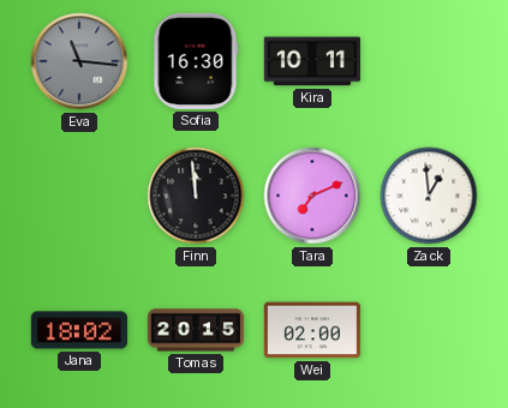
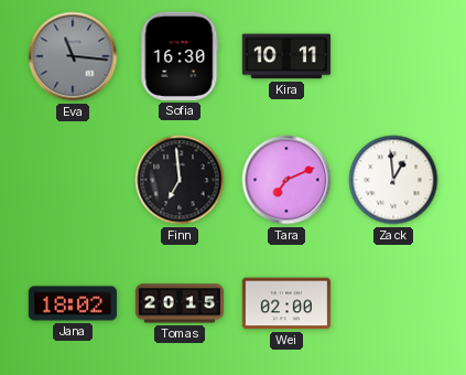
Finn: 11:59 -> 6:59 (180, 180)
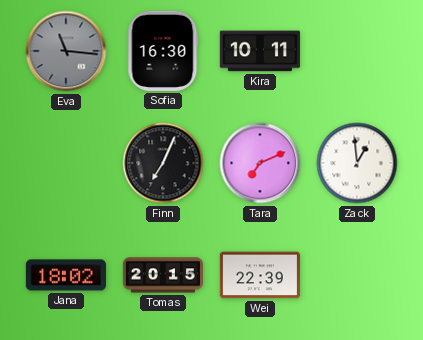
Finn: 6:59 -> 7:04 (163, 163)
Wei: 02:00 -> 22:39 (260, 275)
